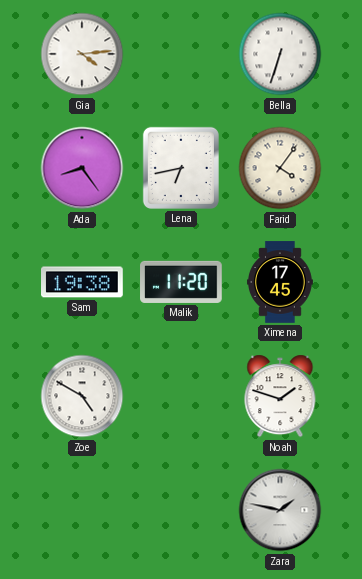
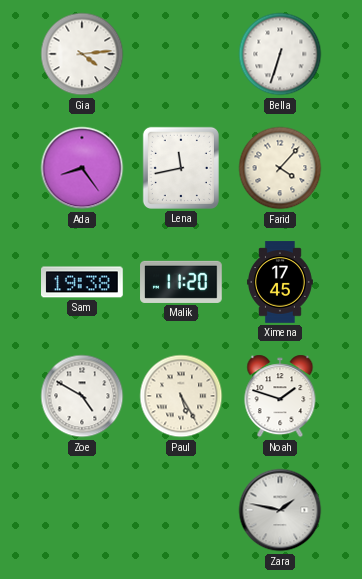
Lena: 6:43 -> 11:43 (181, 168)
Farid: 4:06 -> 4:07 (280, 168)
Paul: none -> 5:25 (181, 396)
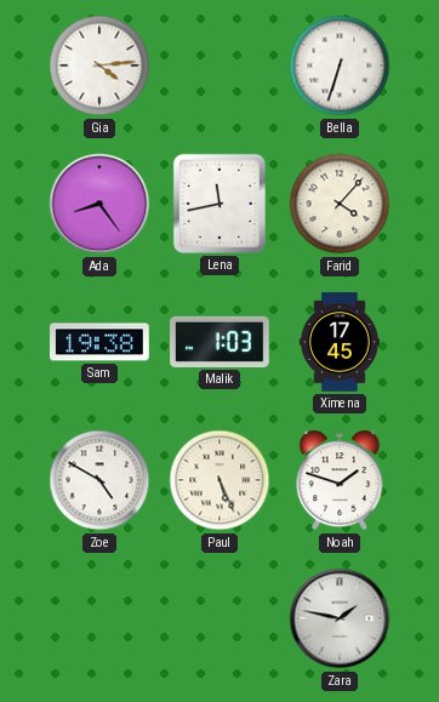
Malik: 11:20 -> 1:03 (219, 342)
Paul: 5:25 -> 5:26 (219, 480)
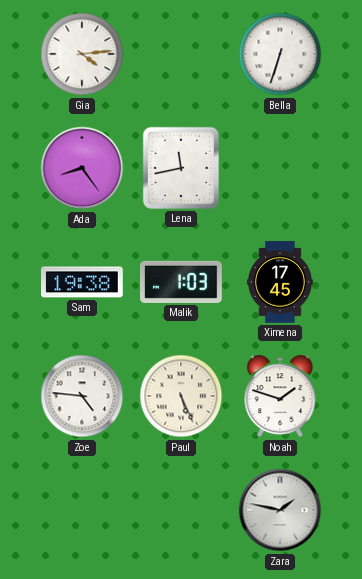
Farid: 4:07 -> none (340, 204)
Zoe: 4:50 -> 4:46 (82, 396)
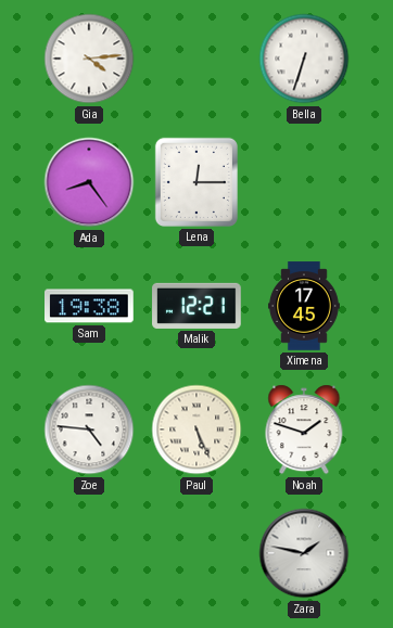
Lena: 11:43 -> 12:15 (196, 182)
Malik: 1:03 -> 12:21 (196, 306)
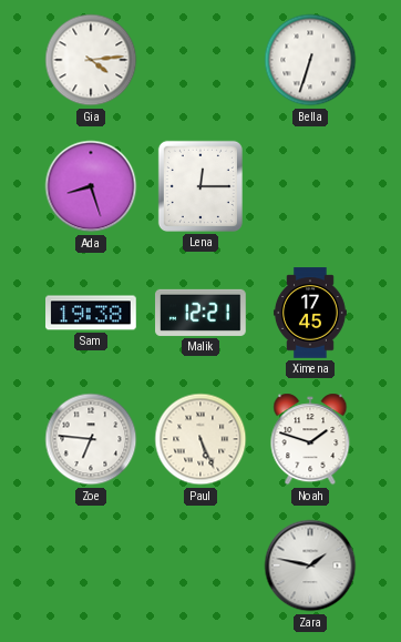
Ada: 8:24 -> 8:27 (91, 186)
Zoe: 4:46 -> 6:46 (91, 439)
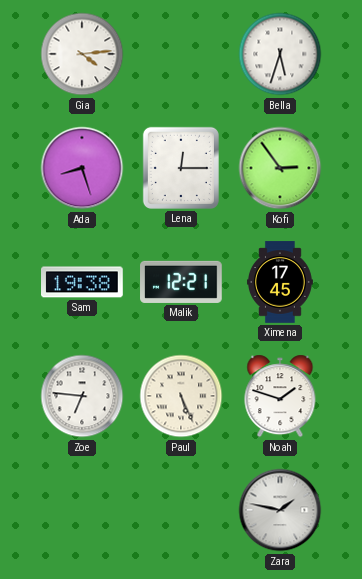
Bella: 6:33 -> 5:33 (280, 54)
Kofi: none -> 2:54 (280, 168)
